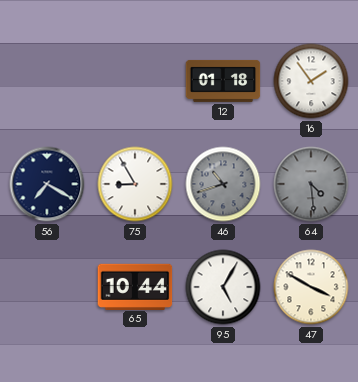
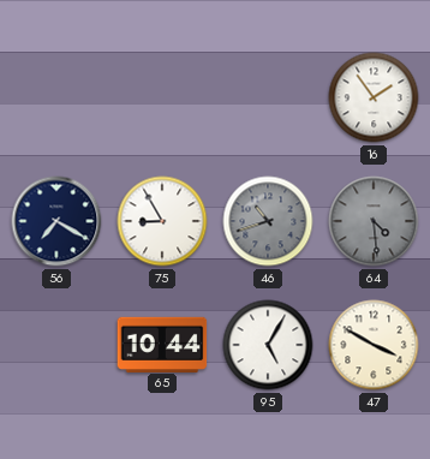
12: 01:18 -> none (223, 81)
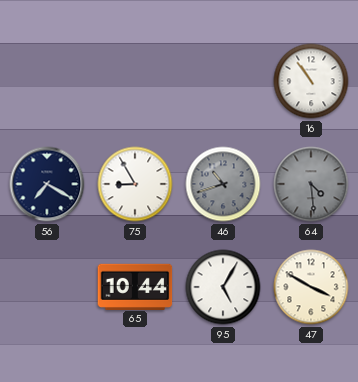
16: 1:54 -> 10:54 (311, 81)
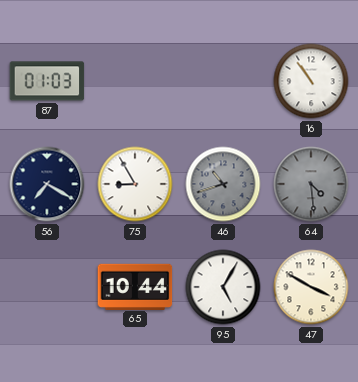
87: none -> 01:03 (47, 81)
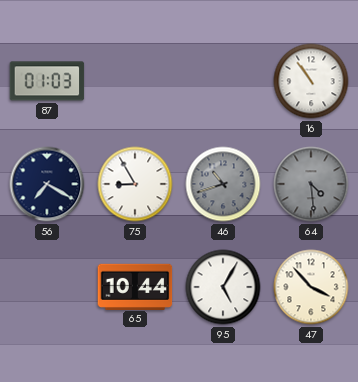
47: 3:50 -> 3:53 (311, 287)
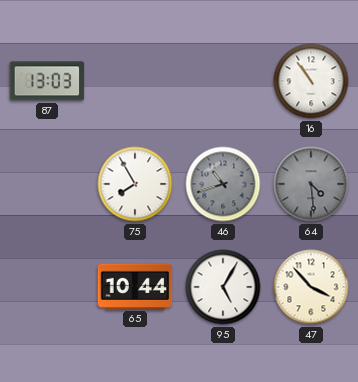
87: 01:03 -> 13:03 (47, 81)
56: 7:20 -> none (47, 184)
75: 8:55 -> 7:55 (135, 184)
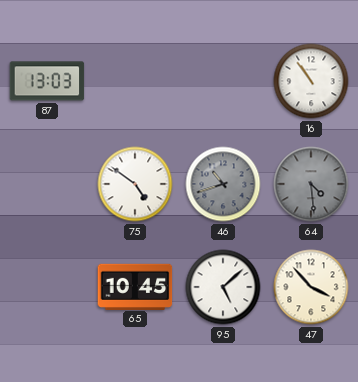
75: 7:55 -> 4:51 (135, 184)
65: 10:44 -> 10:45 (135, 286)
95: 5:05 -> 5:08 (223, 287)
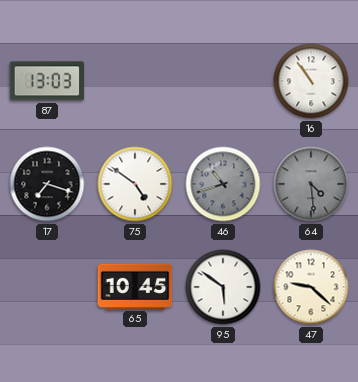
17: none -> 7:18 (47, 184)
95: 5:08 -> 5:51 (223, 287)
47: 3:53 -> 9:22 (311, 287)
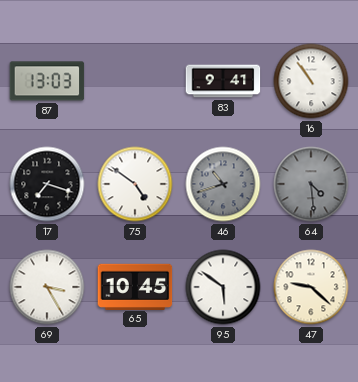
83: none -> 9:41 (223, 81)
69: none -> 3:25 (47, 287)
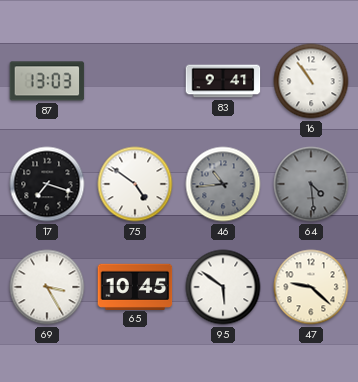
46: 10:42 -> 10:44 (223, 184)
